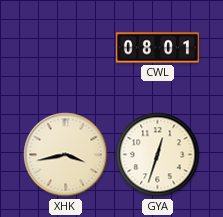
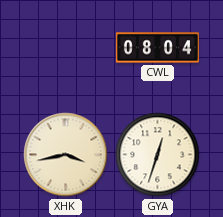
CWL: 08:01 -> 08:04 (157, 48)
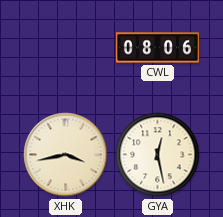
CWL: 08:04 -> 08:06 (157, 48)
GYA: 12:33 -> 12:28 (158, 155)
